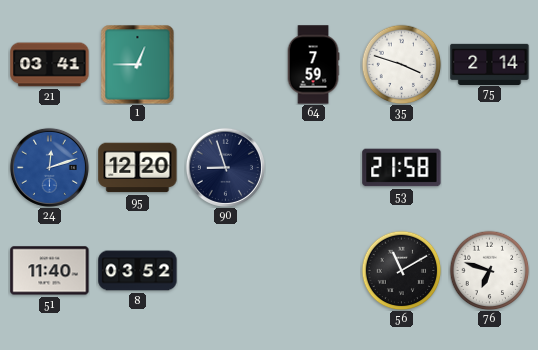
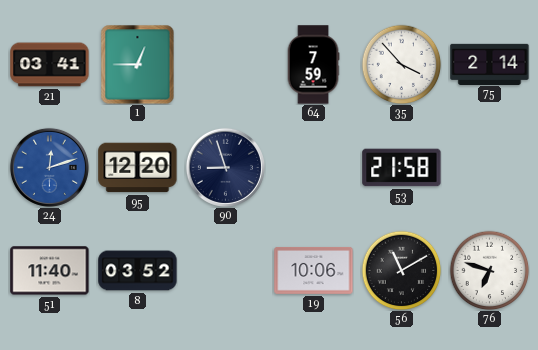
35: 3:48 -> 3:53 (401, 64)
19: none -> 10:06 (314, 270)
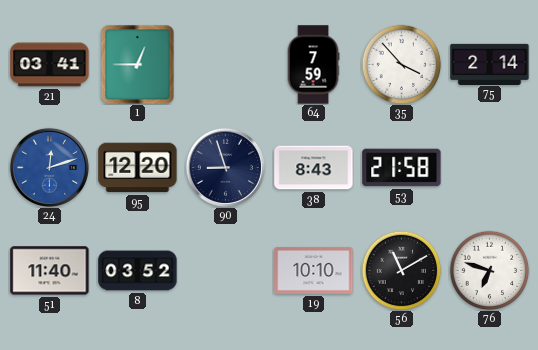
38: none -> 8:43 (314, 168)
19: 10:06 -> 10:10 (314, 270)
